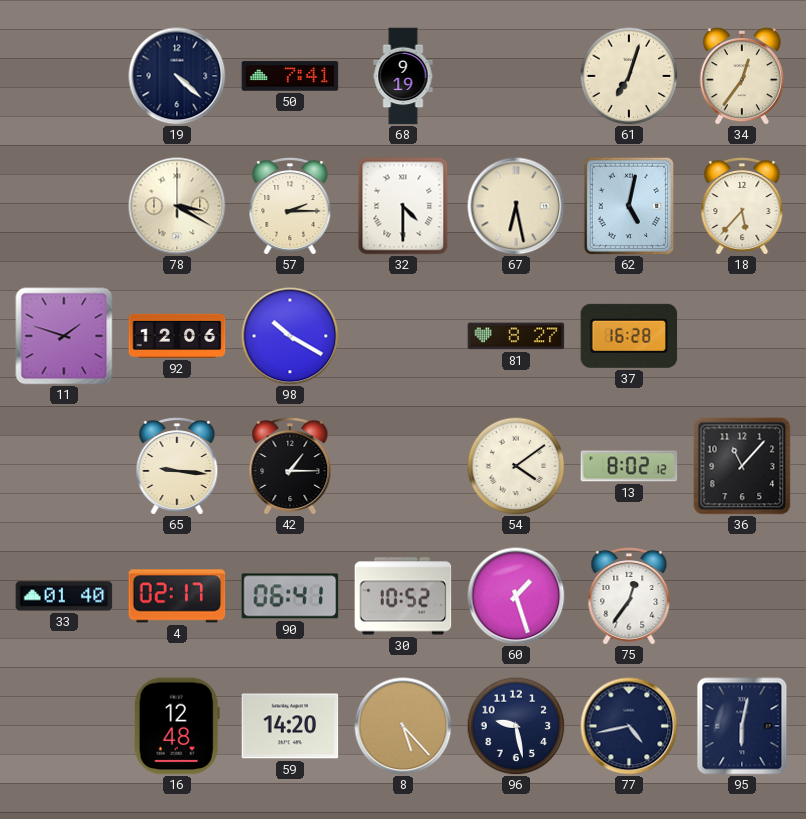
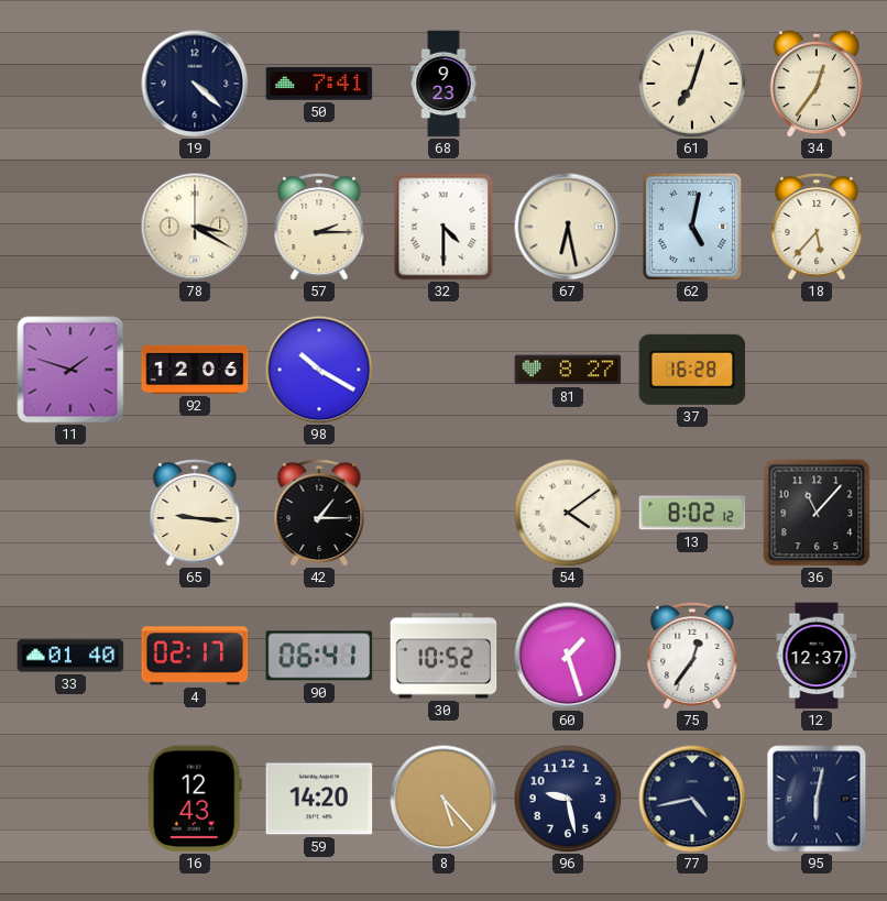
68: 9:19 -> 9:23 (443, 84)
12: none -> 12:37 (817, 656)
16: 12:48 -> 12:43 (195, 799)
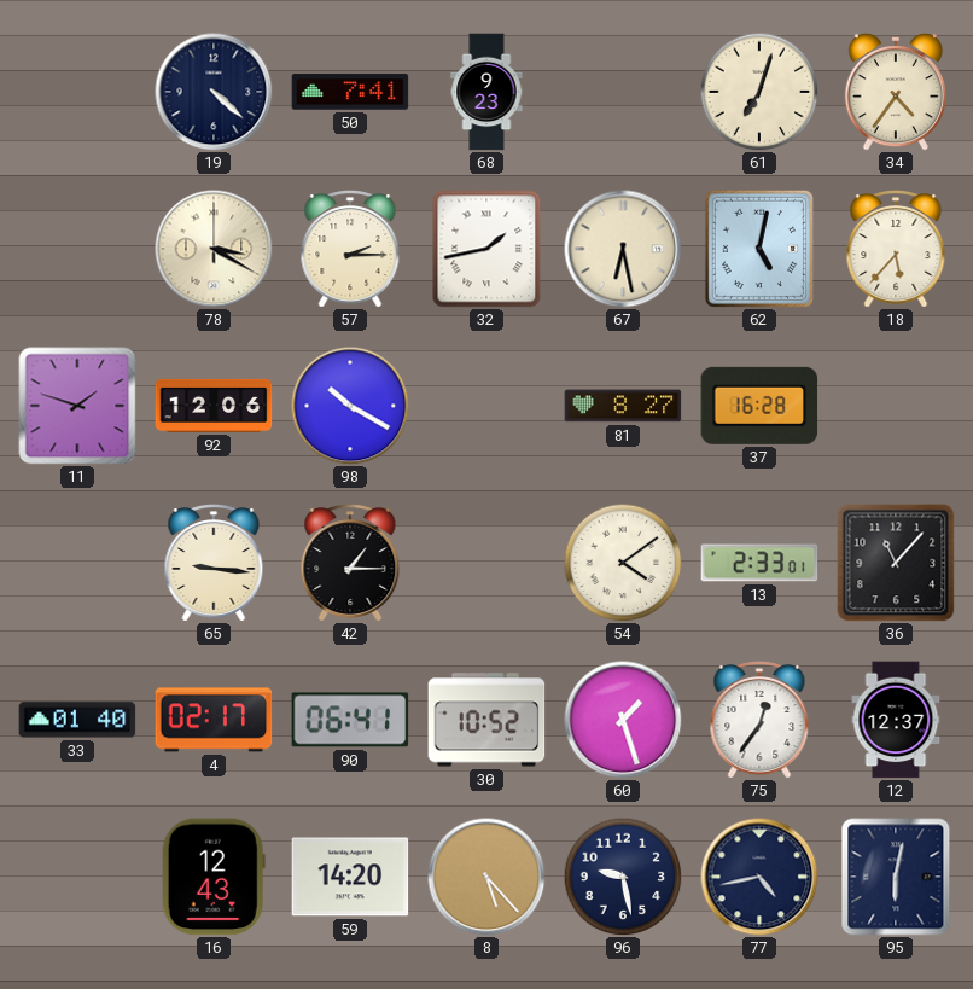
34: 12:36 -> 4:36 (896, 92)
32: 4:30 -> 1:43 (486, 249)
13: 8:02 -> 2:33 (759, 563)
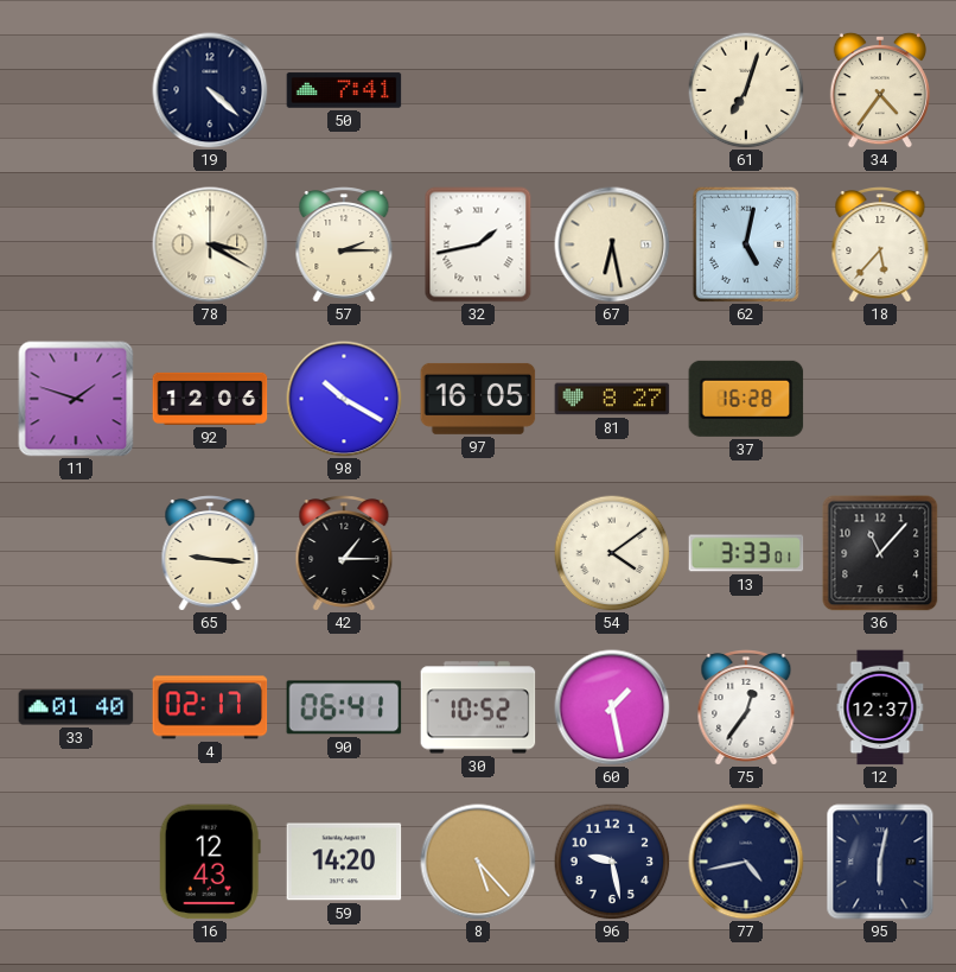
68: 9:23 -> none (486, 92)
97: none -> 16:05 (478, 399)
13: 2:33 -> 3:33 (746, 553)
60: 1:27 -> 1:28 (612, 707)
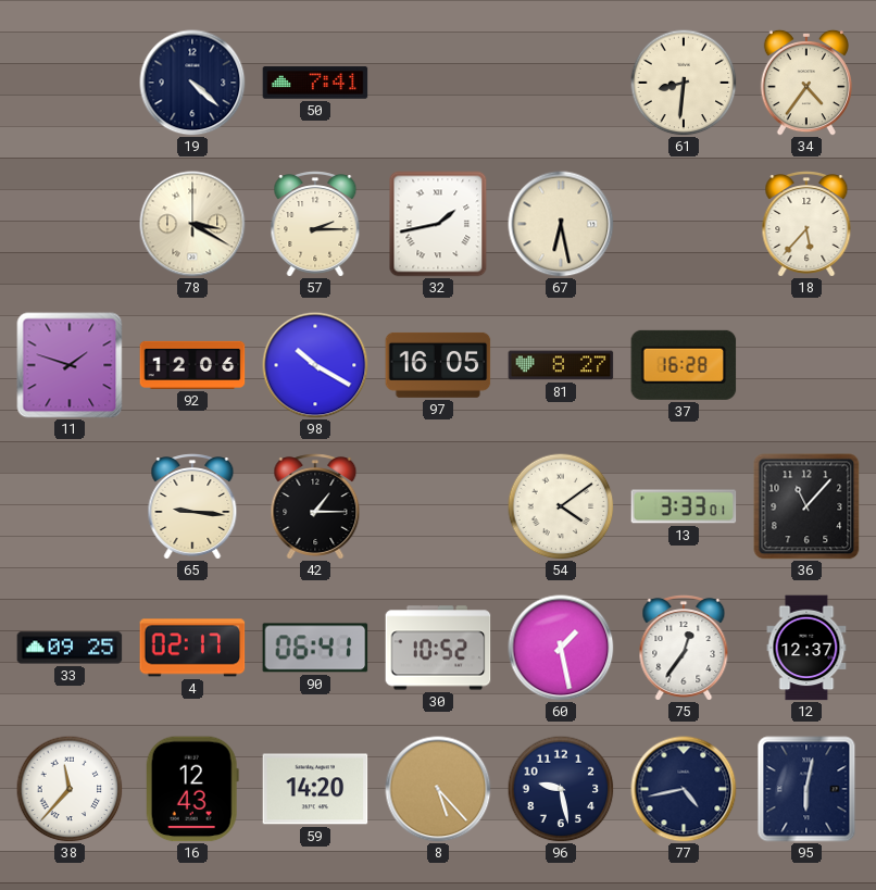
61: 7:03 -> 8:31 (684, 83)
62: 5:02 -> none (746, 244)
33: 01:40 -> 09:25 (70, 648)
38: none -> 11:37 (70, 789)
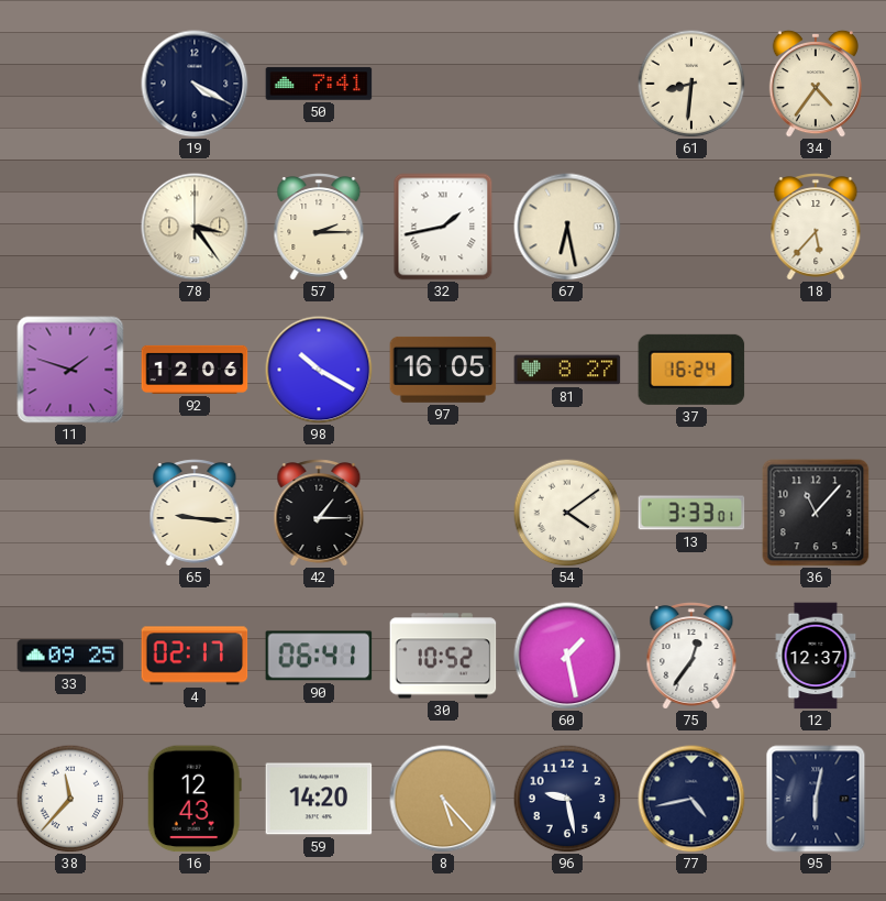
19: 4:22 -> 4:20 (195, 84)
78: 3:20 -> 3:24 (195, 227)
37: 16:28 -> 16:24 (691, 370)
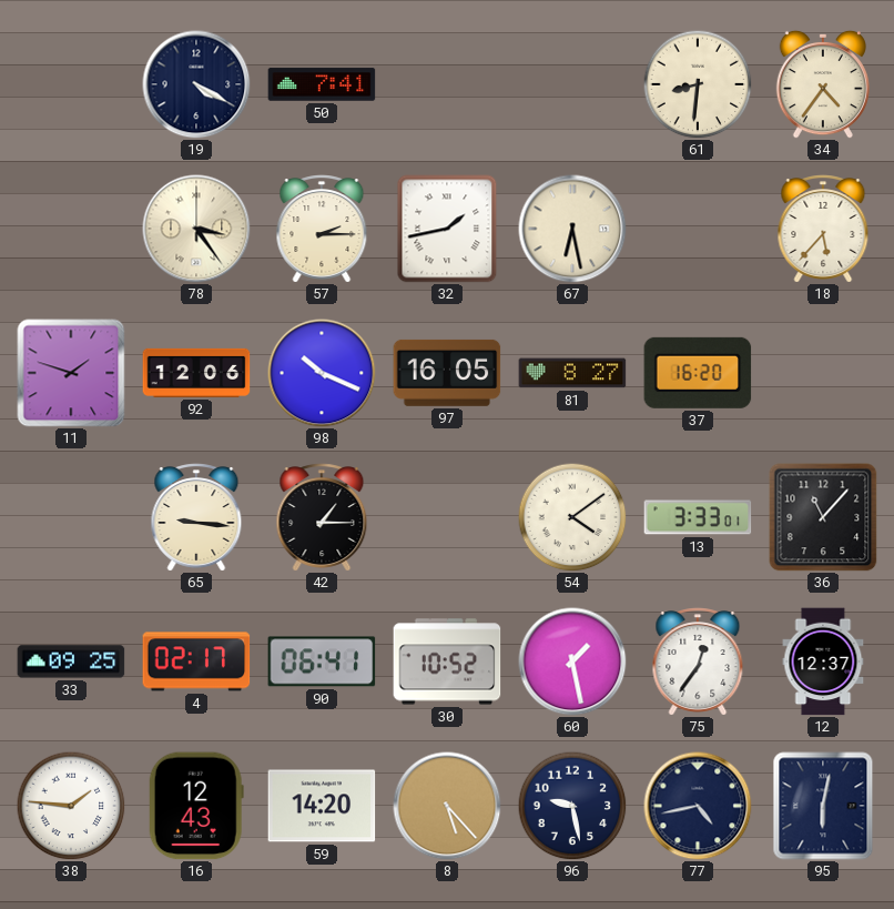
98: 10:20 -> 10:19 (322, 373)
37: 16:24 -> 16:20 (698, 373)
38: 11:37 -> 1:46 (71, 806)
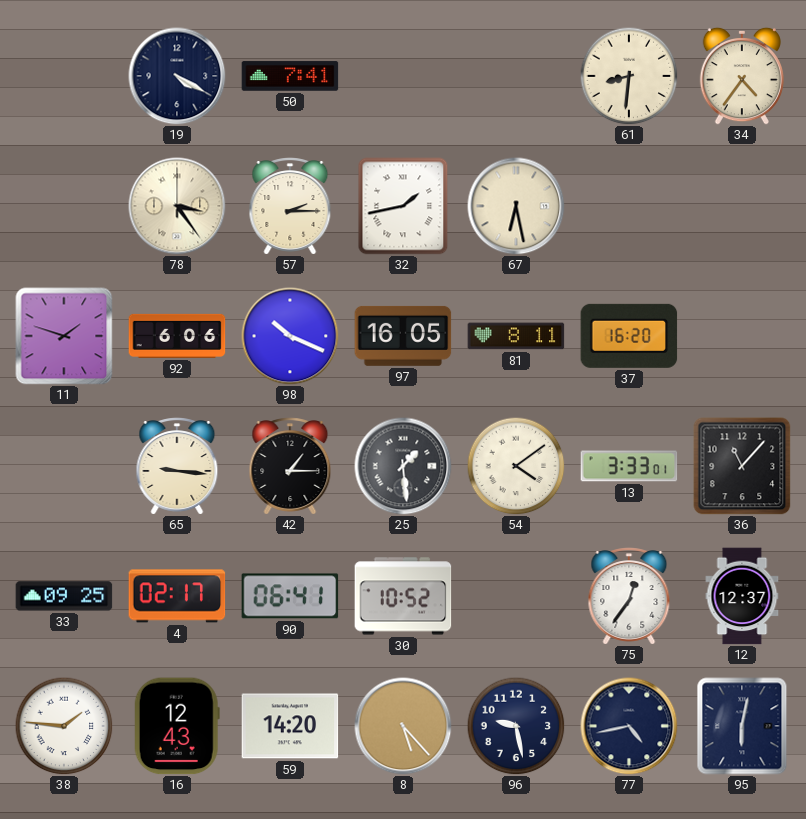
18: 5:37 -> none (823, 229)
92: 12:06 -> 6:06 (177, 336)
81: 8:27 -> 8:11 (516, 336)
25: none -> 1:29 (403, 466)
60: 1:28 -> none (572, 661)
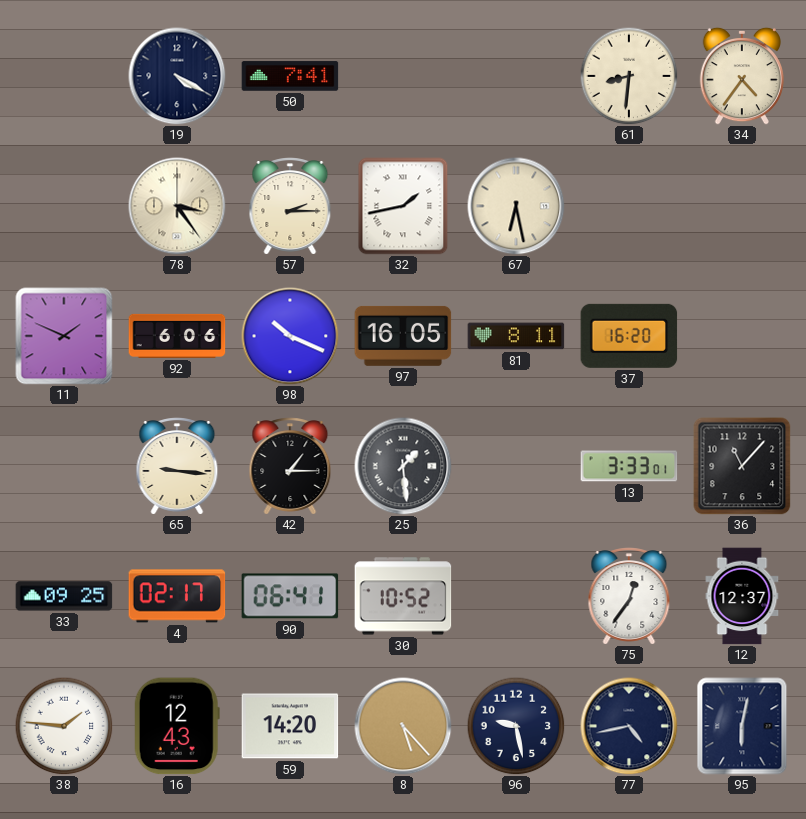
11: 1:48 -> 1:49 (64, 336)
54: 4:09 -> none (516, 466)
